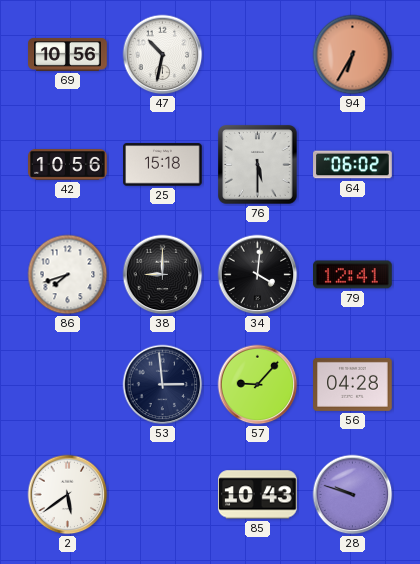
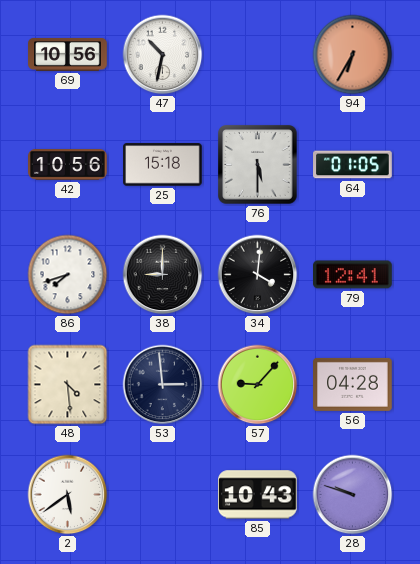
64: 06:02 -> 01:05 (353, 165)
48: none -> 4:29 (68, 385)
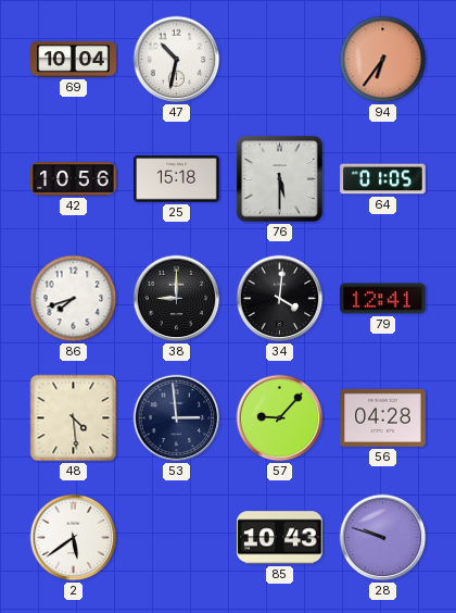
69: 10:56 -> 10:04 (74, 59)
94: 6:35 -> 6:36 (383, 60)
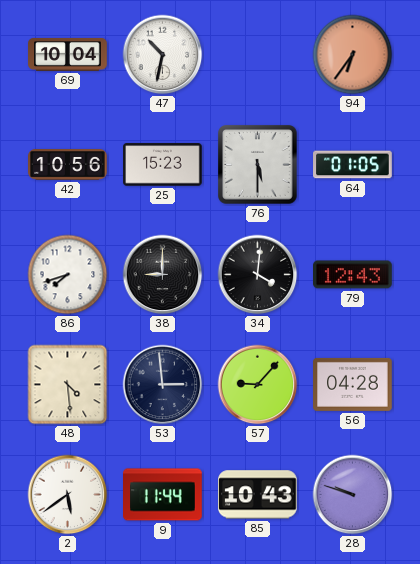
25: 15:18 -> 15:23 (163, 165)
79: 12:41 -> 12:43 (353, 275)
9: none -> 11:44 (163, 495)
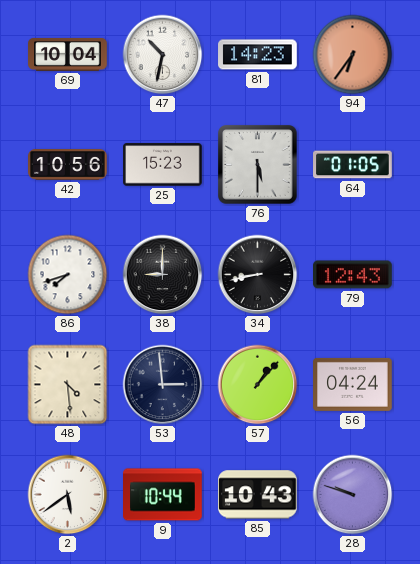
81: none -> 14:23 (258, 55)
34: 4:01 -> 8:43 (258, 275)
57: 9:07 -> 1:07 (258, 385)
56: 04:28 -> 04:24 (353, 384)
9: 11:44 -> 10:44 (163, 495)
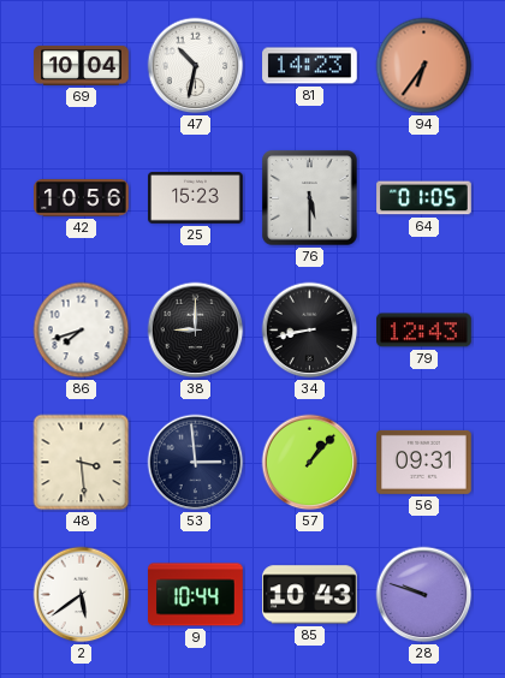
48: 4:29 -> 3:29 (82, 463)
56: 04:24 -> 09:31 (424, 462)
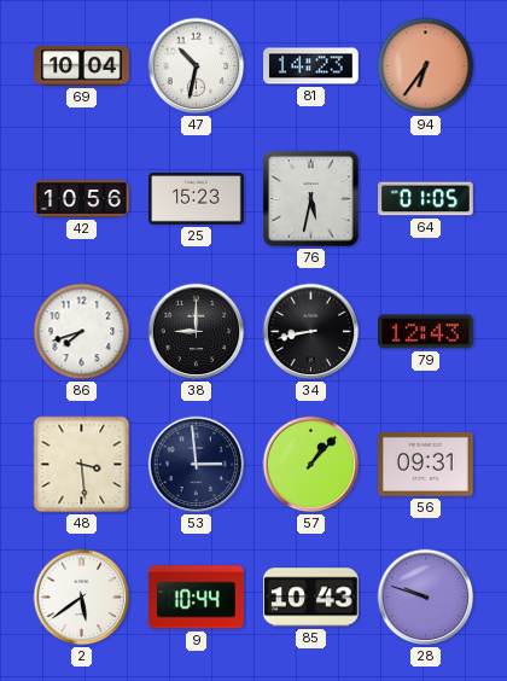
76: 5:30 -> 5:32 (311, 199)
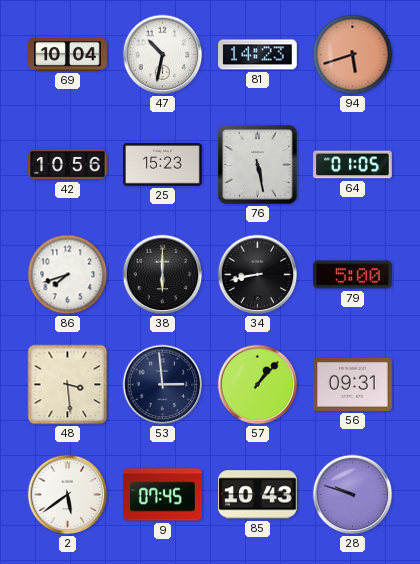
94: 6:36 -> 5:42 (353, 55)
76: 5:32 -> 5:28 (258, 165)
38: 9:00 -> 6:00 (163, 275)
79: 12:43 -> 5:00 (353, 275)
9: 10:44 -> 07:45 (163, 495)
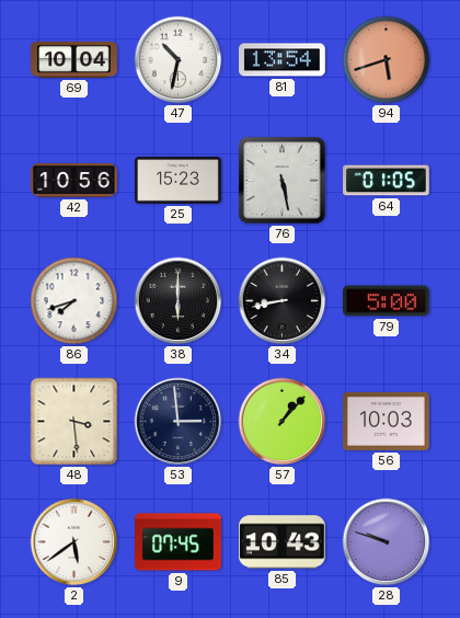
81: 14:23 -> 13:54 (283, 60)
56: 09:31 -> 10:03 (387, 421)
